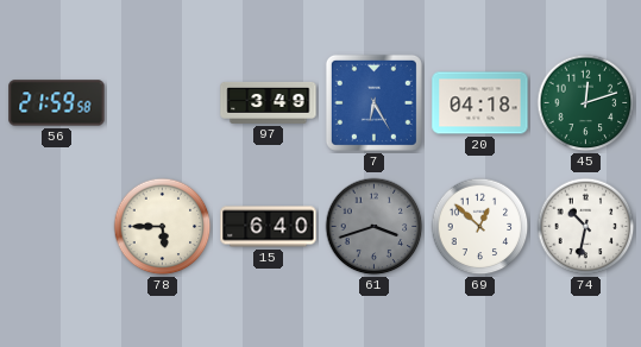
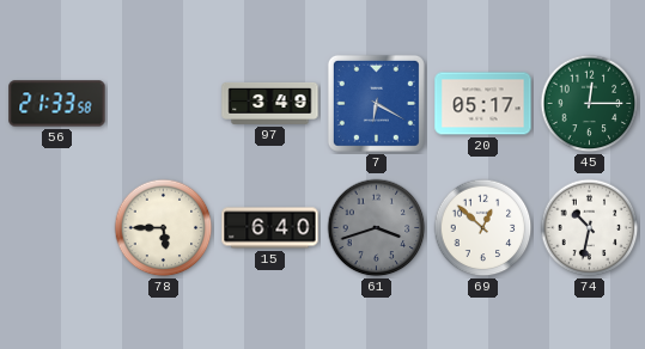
56: 21:59 -> 21:33 (57, 104)
7: 6:25 -> 6:20 (376, 103)
20: 04:18 -> 05:17 (483, 104)
45: 12:12 -> 12:15 (590, 104)
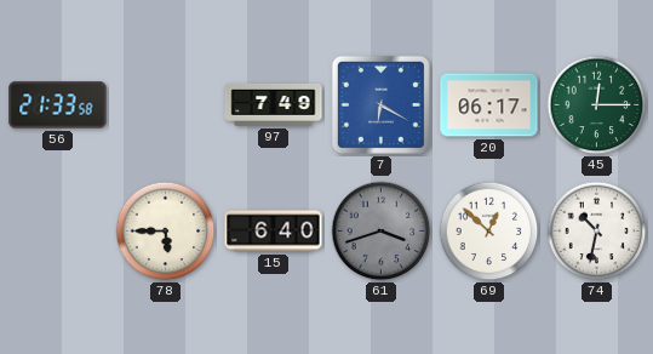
97: 3:49 -> 7:49 (274, 104)
20: 05:17 -> 06:17 (489, 105)
